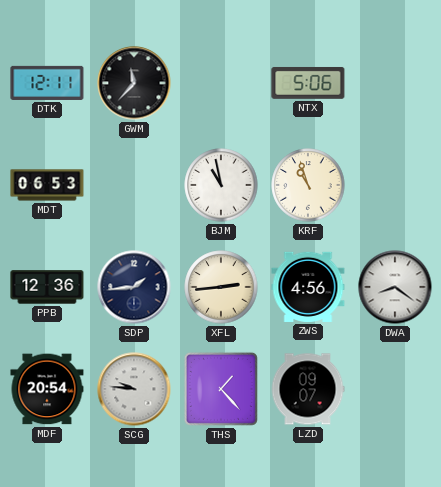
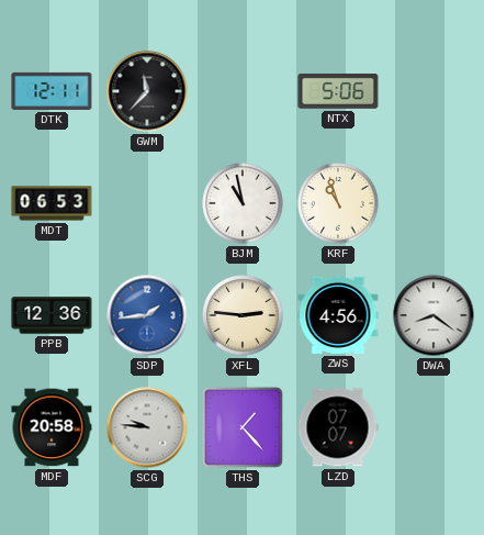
SDP dial: navy -> blue (147, 315)
XFL: 2:44 -> 2:46 (243, 315)
MDF: 20:54 -> 20:58 (52, 427)
LZD: 09:07 -> 07:07 (338, 427)
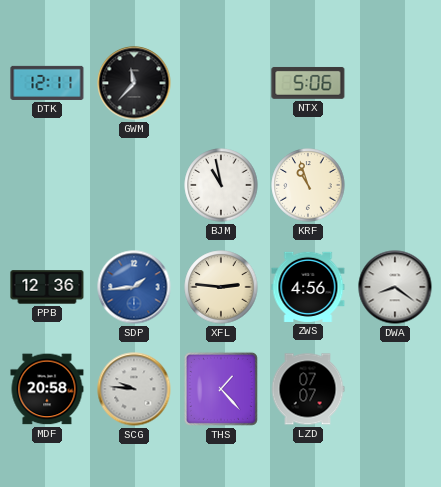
MDT: 06:53 -> none (52, 203)
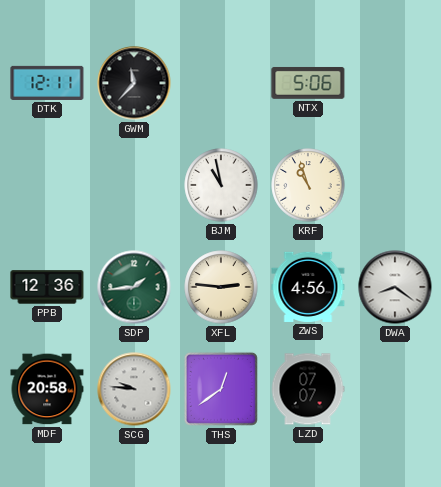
SDP dial: blue -> green (134, 287)
THS: 1:23 -> 12:39 (221, 389)
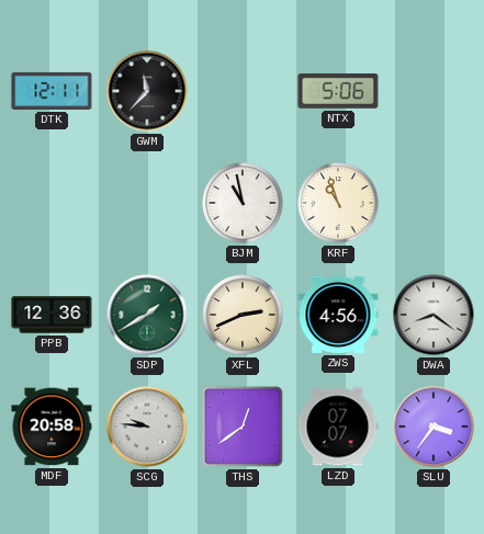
SDP: 1:44 -> 1:40 (147, 315)
XFL: 2:46 -> 2:41 (243, 315)
SLU: none -> 3:36 (434, 427)
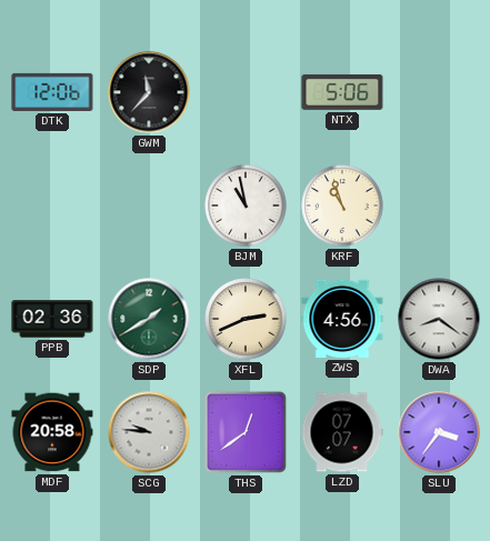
DTK: 12:11 -> 12:06 (52, 92)
PPB: 12:36 -> 02:36 (52, 319)
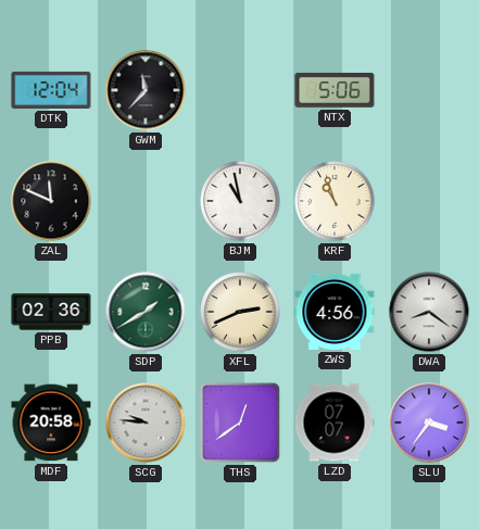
DTK: 12:06 -> 12:04 (51, 90)
ZAL: none -> 11:49 (51, 201)
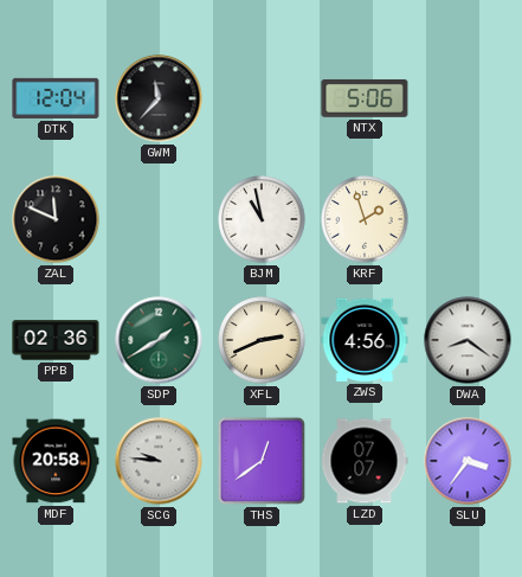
KRF: 10:57 -> 1:57 (365, 219)
